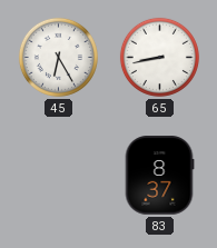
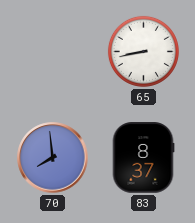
45: 6:25 -> none (58, 57)
70: none -> 7:59 (53, 158)
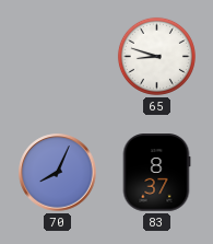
65: 8:43 -> 8:48 (156, 56)
70: 7:59 -> 8:04 (58, 173)
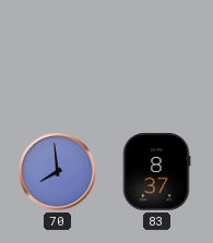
65: 8:48 -> none (156, 56)
70: 8:04 -> 7:59 (58, 172)
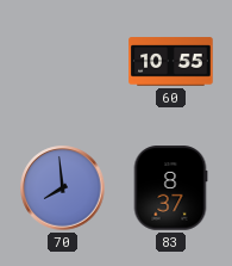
60: none -> 10:55 (171, 62)
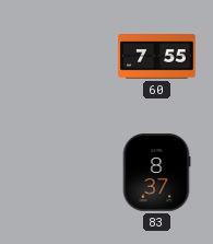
60: 10:55 -> 7:55 (157, 57)
70: 7:59 -> none (63, 188)
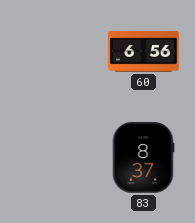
60: 7:55 -> 6:56 (144, 52)
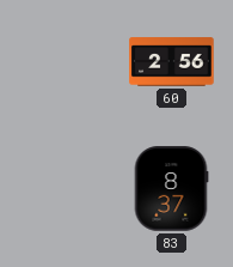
60: 6:56 -> 2:56 (172, 62)
